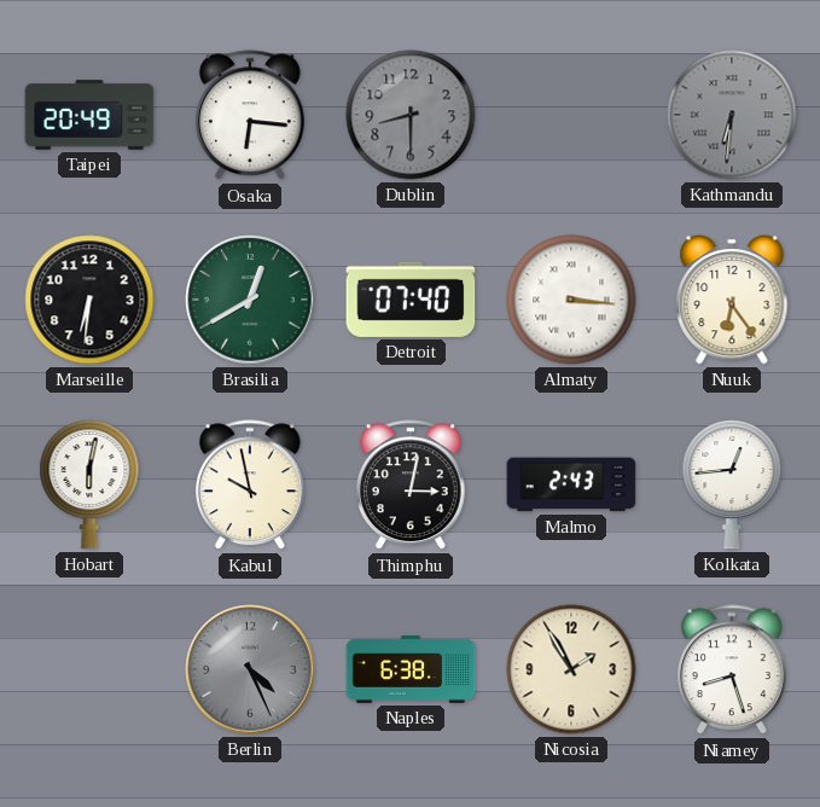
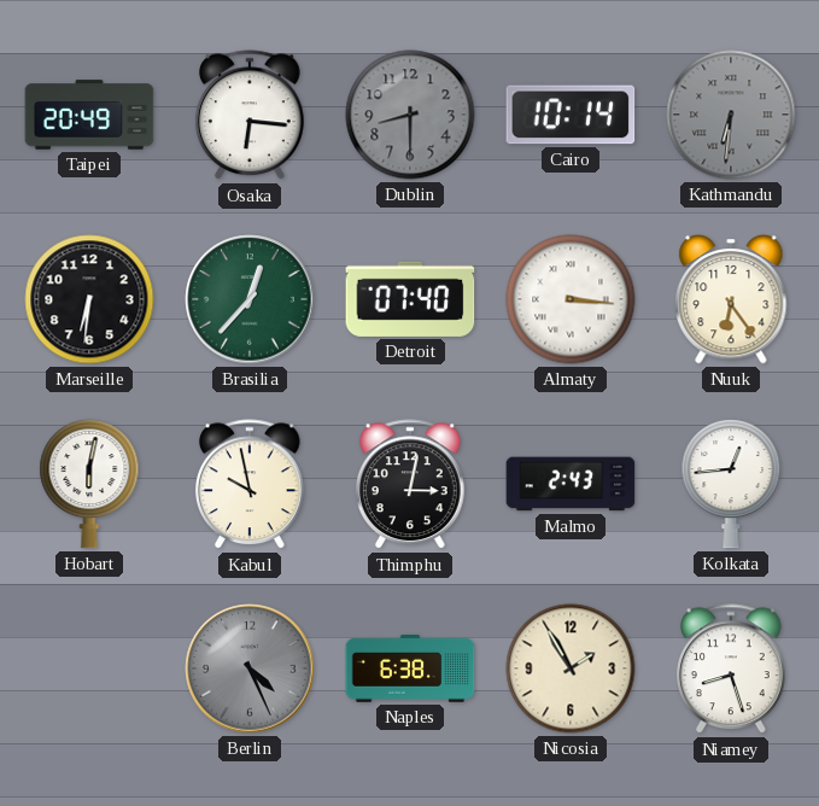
Cairo: none -> 10:14 (571, 115)
Brasilia: 12:40 -> 12:37 (250, 299)
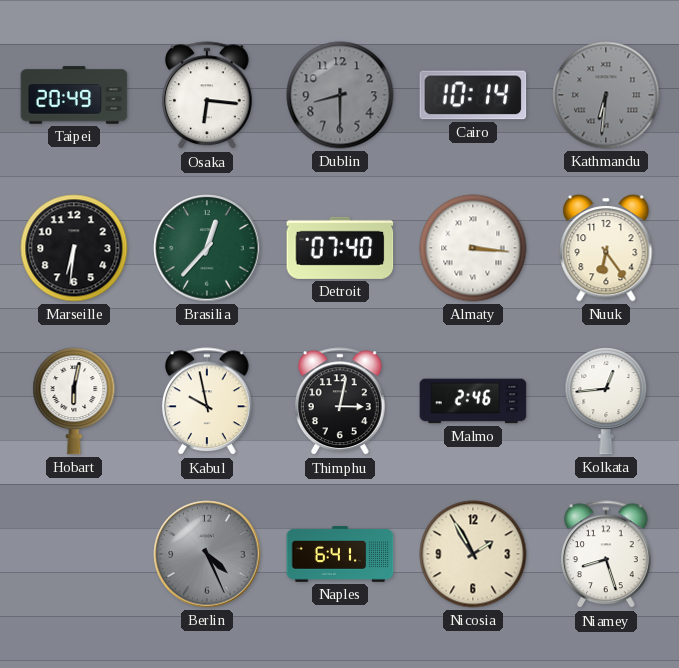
Malmo: 2:43 -> 2:46 (473, 401)
Naples: 6:38 -> 6:41 (340, 554)
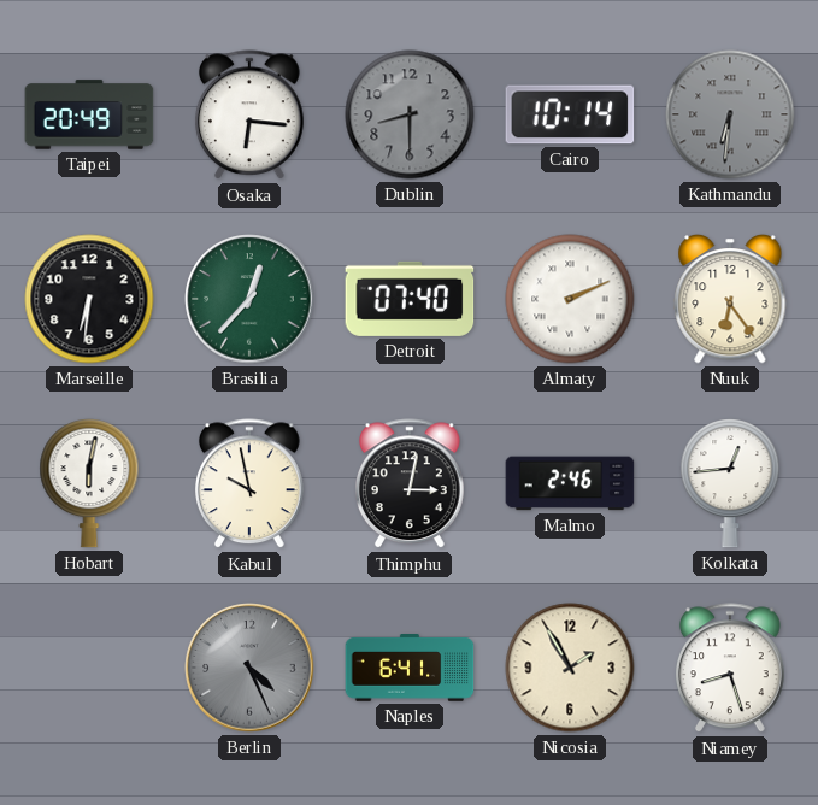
Almaty: 3:16 -> 2:11 (570, 299)
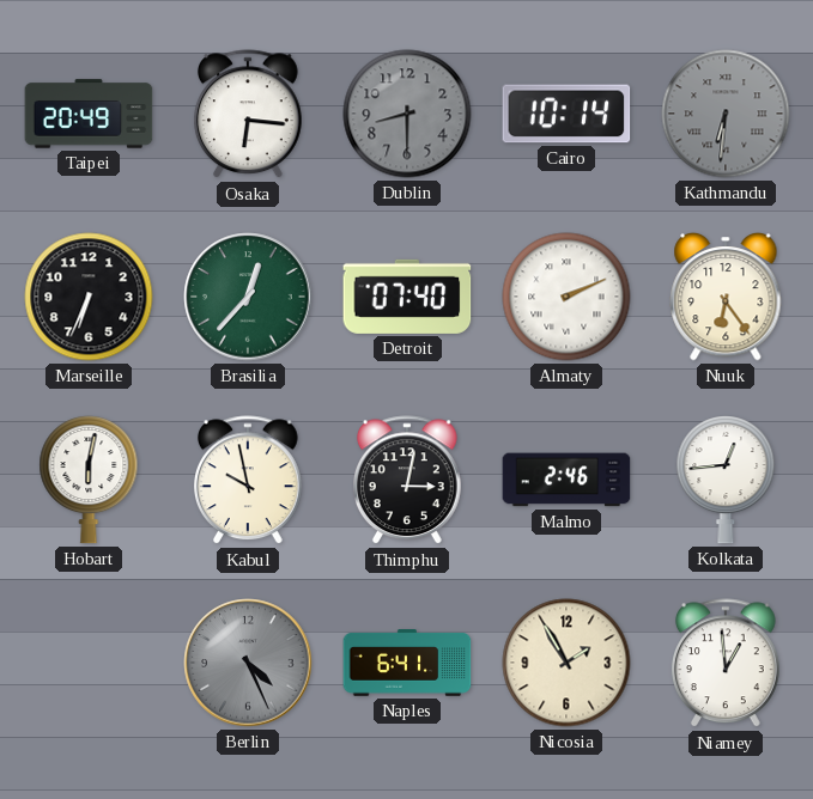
Marseille: 6:31 -> 6:34 (89, 297)
Niamey: 8:27 -> 12:59 (727, 664)
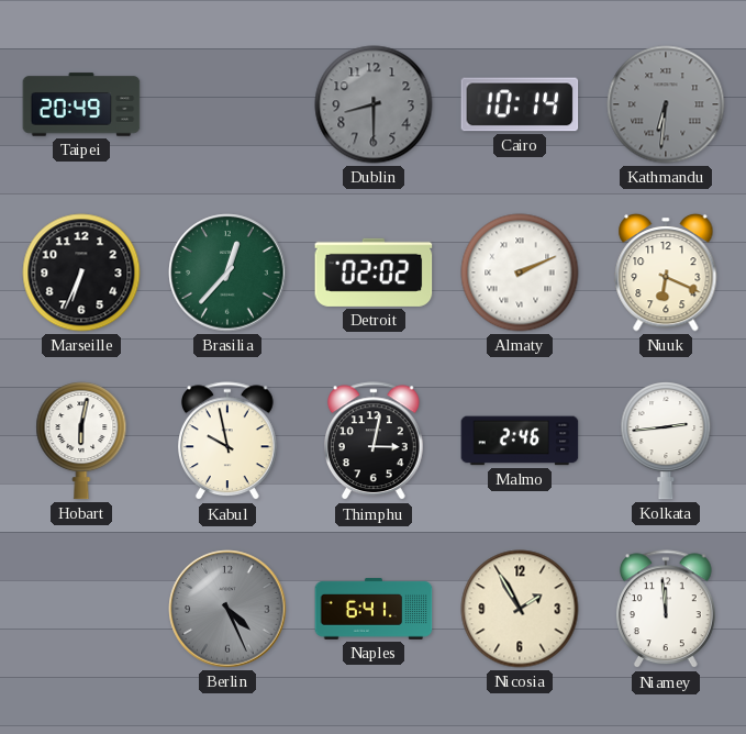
Osaka: 6:16 -> none (249, 115)
Detroit: 07:40 -> 02:02 (374, 273)
Nuuk: 6:24 -> 6:19 (666, 273)
Kolkata: 12:44 -> 2:44 (666, 441)
Niamey: 12:59 -> 11:59 (667, 610)
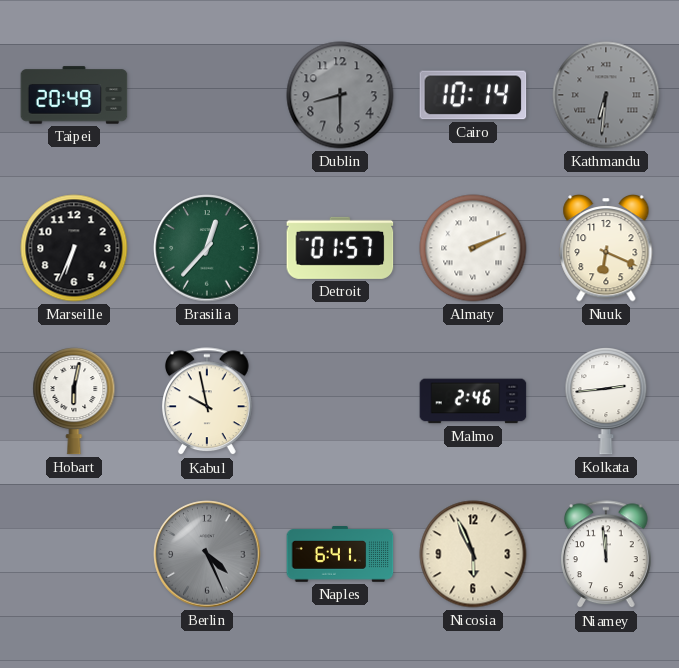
Detroit: 02:02 -> 01:57 (340, 248)
Thimphu: 3:02 -> none (375, 442)
Nicosia: 1:55 -> 5:56 (473, 554)
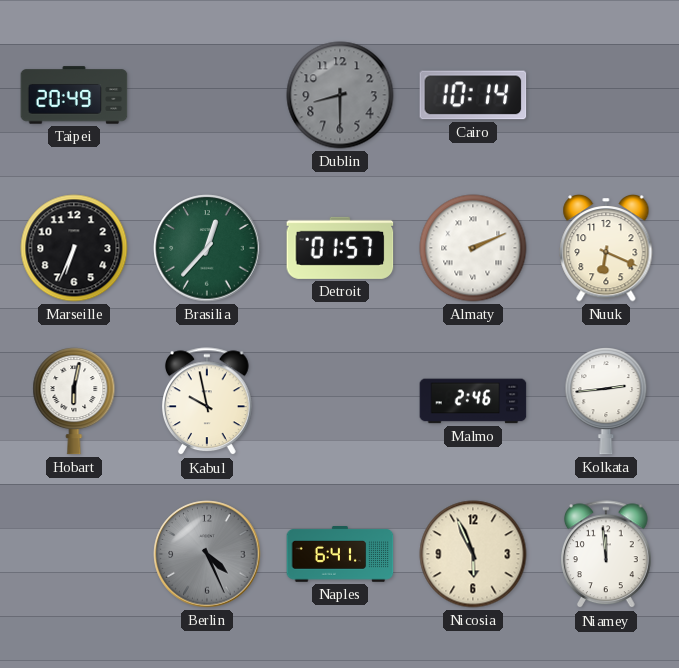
Kathmandu: 6:31 -> none (606, 95)
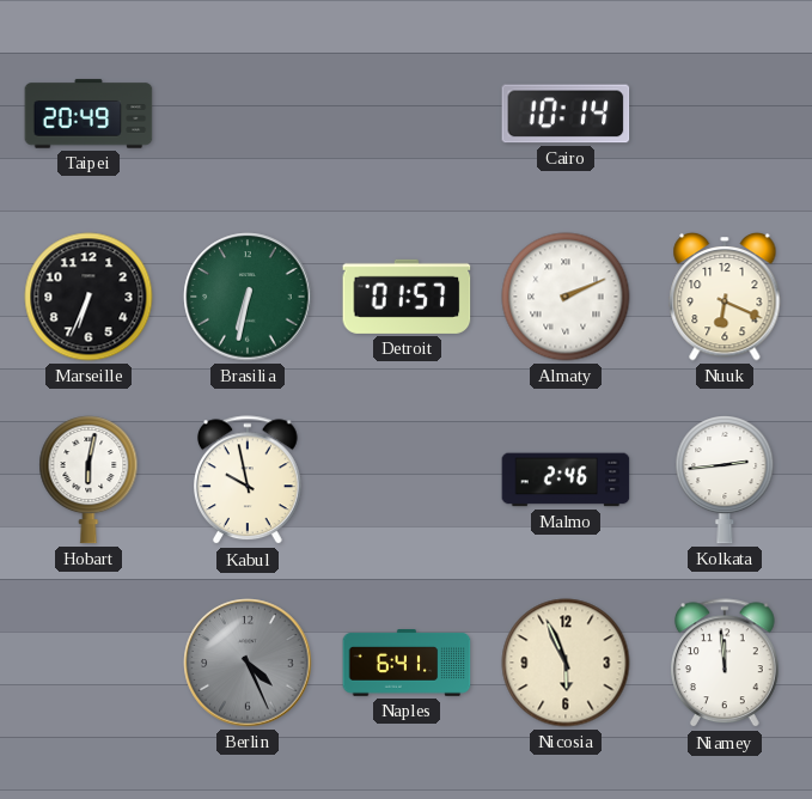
Dublin: 8:30 -> none (340, 95)
Brasilia: 12:37 -> 6:32 (248, 297)
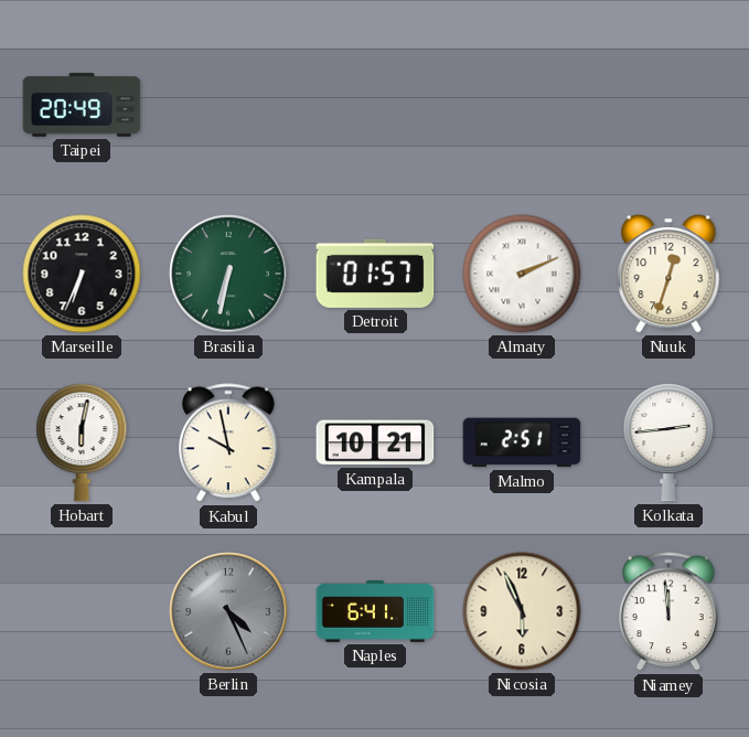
Cairo: 10:14 -> none (566, 114)
Nuuk: 6:19 -> 12:33 (668, 274)
Kampala: none -> 10:21 (375, 442)
Malmo: 2:46 -> 2:51 (522, 442)
